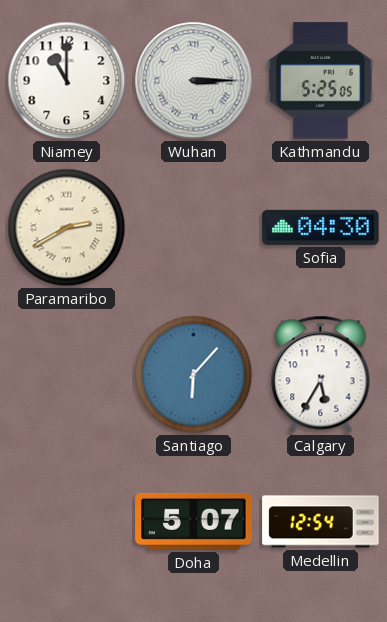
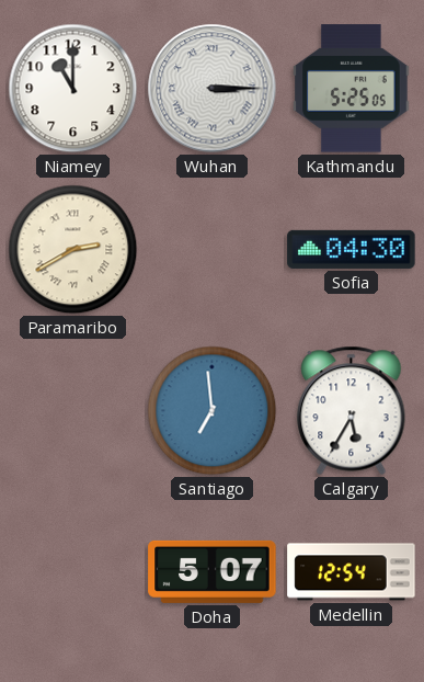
Santiago: 6:07 -> 6:59 (213, 411)
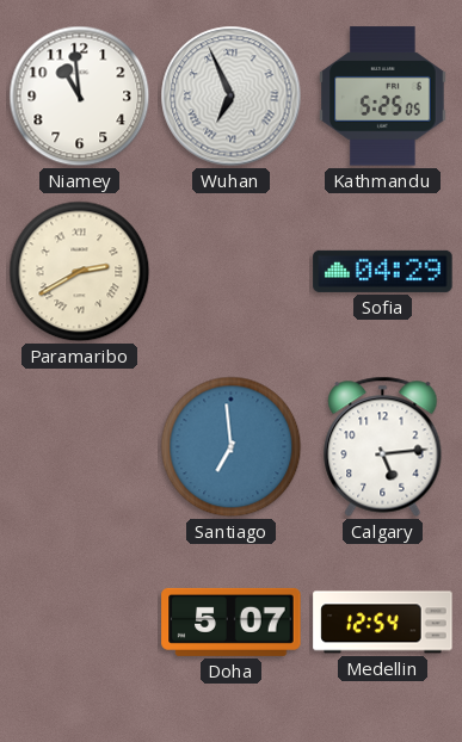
Niamey: 11:00 -> 10:59 (80, 97)
Wuhan: 3:15 -> 6:56 (232, 97)
Sofia: 04:30 -> 04:29 (383, 271)
Calgary: 5:35 -> 5:14 (383, 446)
